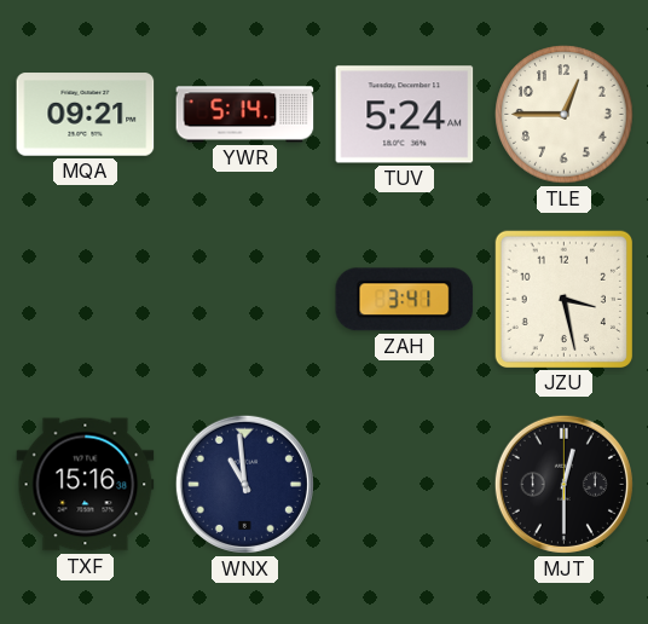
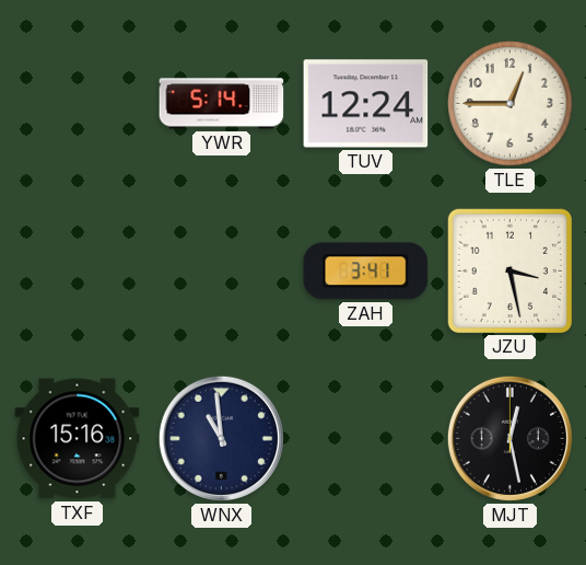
MQA: 09:21 -> none (86, 115)
TUV: 5:24 -> 12:24 (366, 104)
MJT: 12:30 -> 12:28 (509, 438)
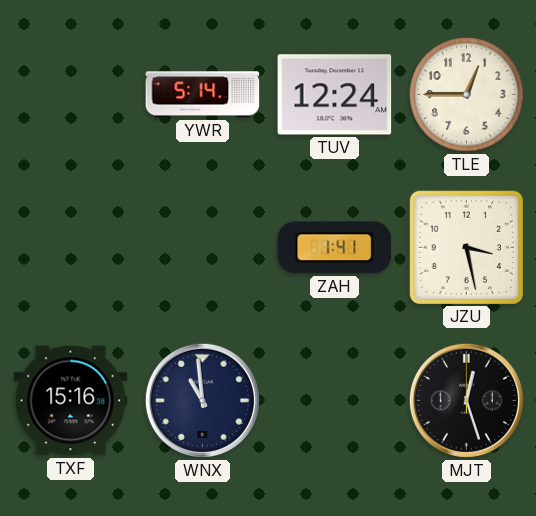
ZAH: 3:41 -> 1:41 (335, 248)
MJT: 12:28 -> 12:27 (466, 400)
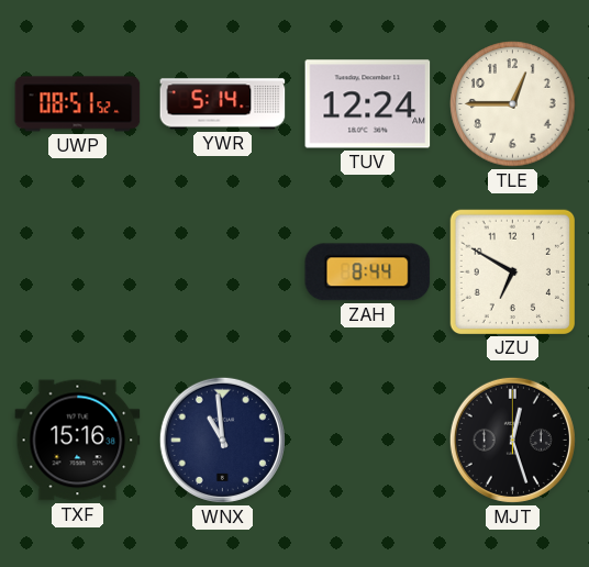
UWP: none -> 08:51 (78, 104)
ZAH: 1:41 -> 8:44 (368, 273)
JZU: 3:28 -> 6:50 (512, 271)
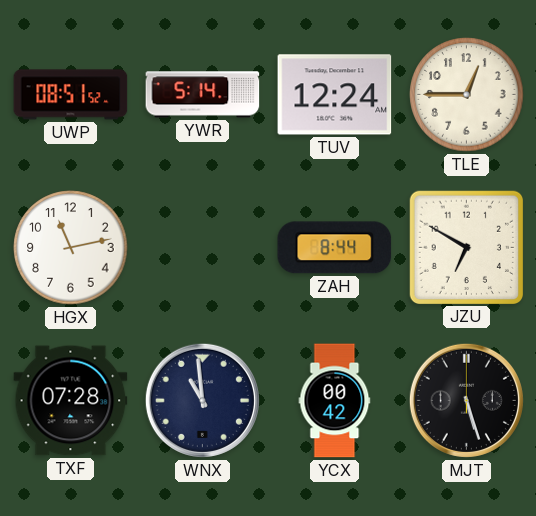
HGX: none -> 11:13 (71, 248)
TXF: 15:16 -> 07:28 (71, 401)
YCX: none -> 00:42 (335, 401)
MJT: 12:27 -> 5:27 (466, 400)
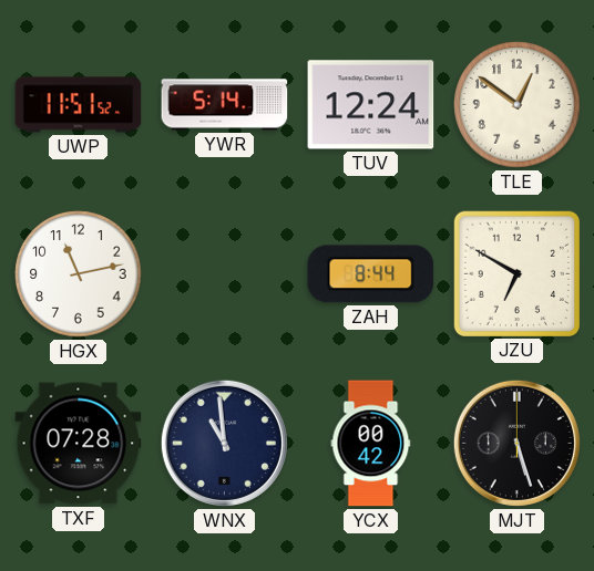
UWP: 08:51 -> 11:51 (79, 105)
TLE: 12:45 -> 12:51 (518, 105)
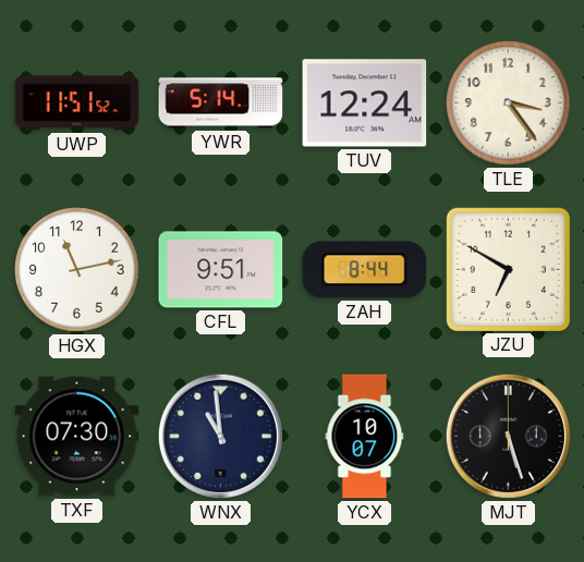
TLE: 12:51 -> 3:24 (509, 103)
CFL: none -> 9:51 (221, 270)
TXF: 07:28 -> 07:30 (77, 437)
YCX: 00:42 -> 10:07 (365, 437)
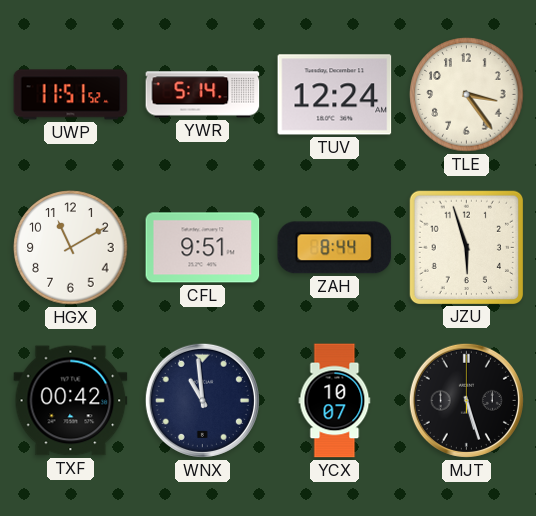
HGX: 11:13 -> 11:10 (71, 248)
JZU: 6:50 -> 5:57 (466, 247)
TXF: 07:30 -> 00:42 (71, 401)
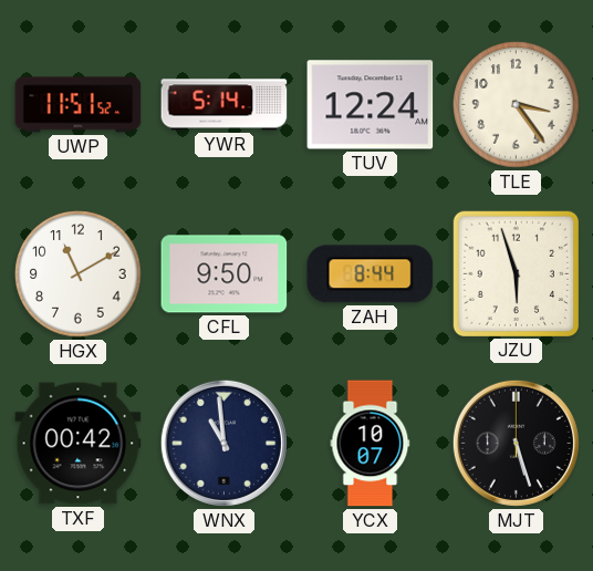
CFL: 9:51 -> 9:50 (225, 274)
